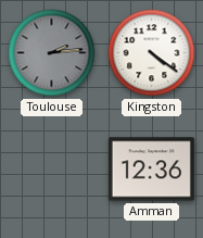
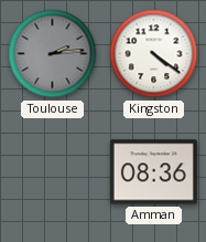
Amman: 12:36 -> 08:36 (153, 172)
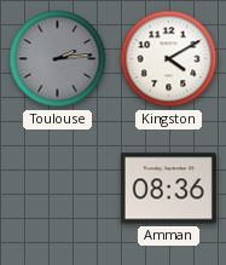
Kingston: 4:21 -> 4:10 (169, 59)
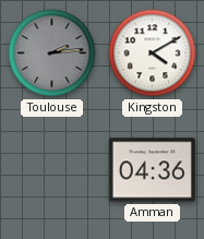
Amman: 08:36 -> 04:36 (152, 170)
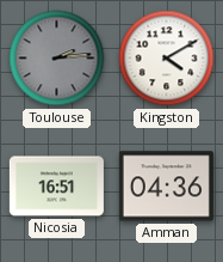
Nicosia: none -> 16:51 (56, 187)
